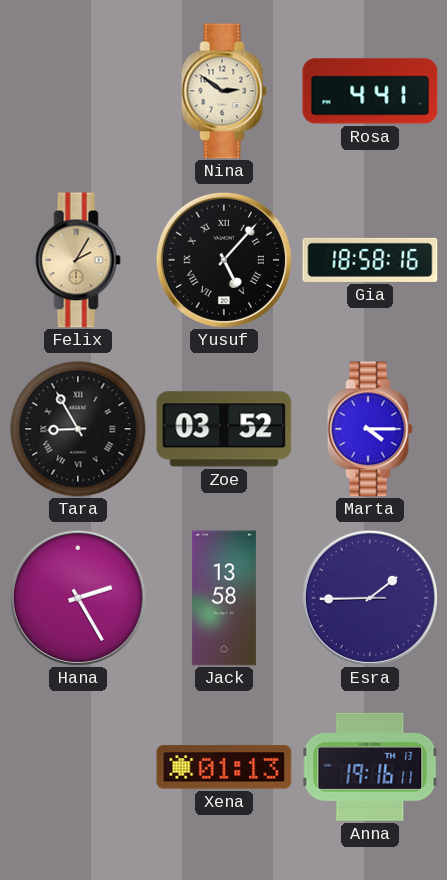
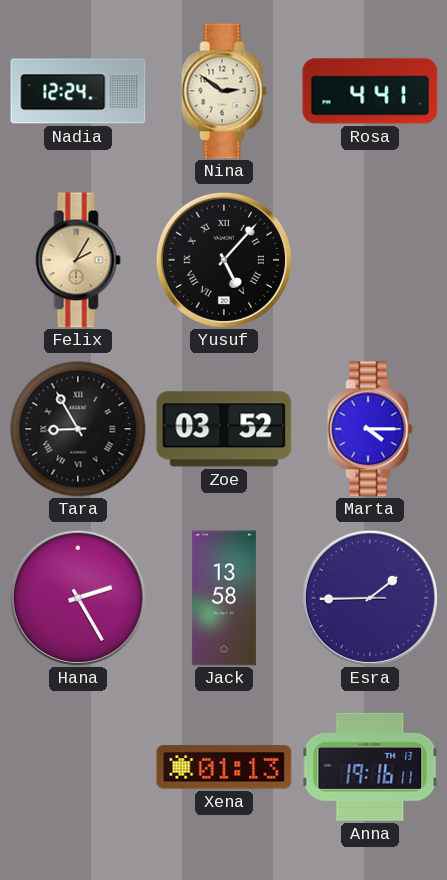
Nadia: none -> 12:24 (78, 91)
Gia: 18:58 -> none (370, 260)
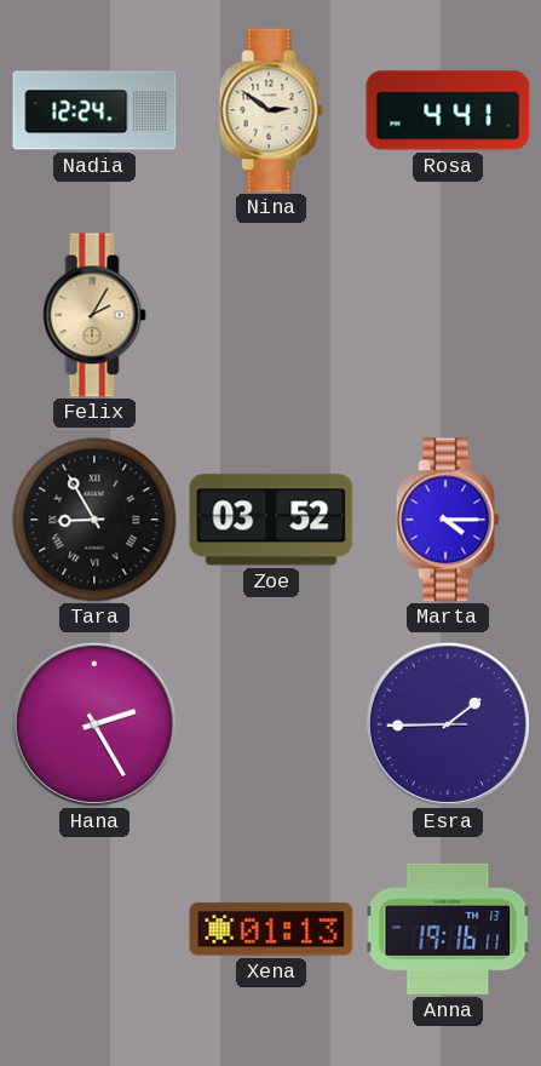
Yusuf: 5:07 -> none (224, 260)
Jack: 13:58 -> none (224, 598)
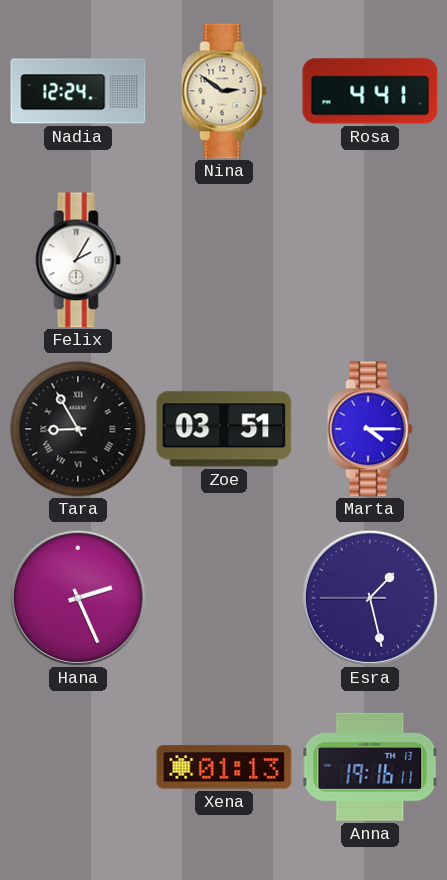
Felix dial: champagne -> white (78, 260)
Zoe: 03:52 -> 03:51 (224, 429)
Hana: 2:25 -> 2:26 (78, 598)
Esra: 1:44 -> 1:27 (370, 598)
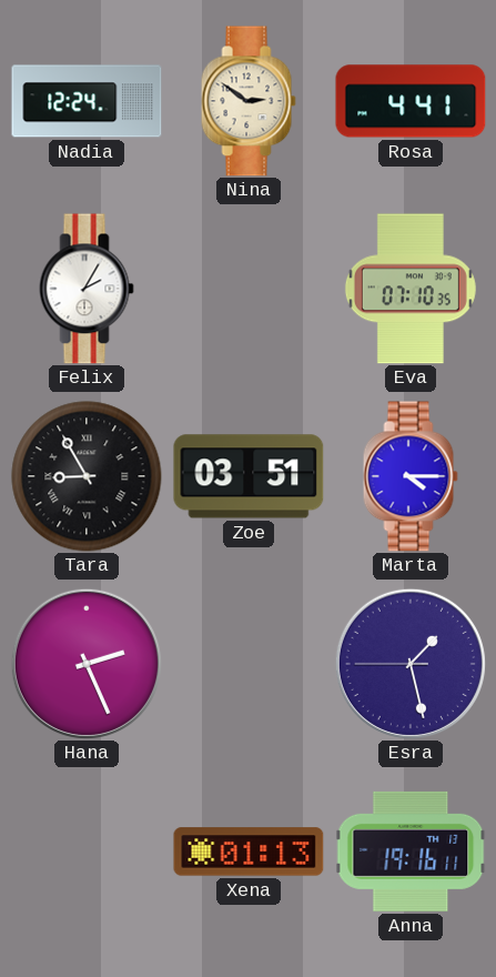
Eva: none -> 07:10 (411, 289)
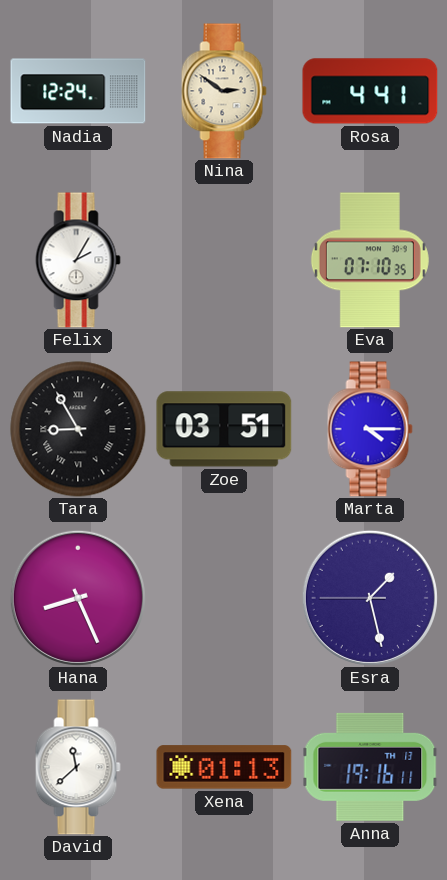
Hana: 2:26 -> 8:26 (78, 598)
David: none -> 11:38 (78, 767)
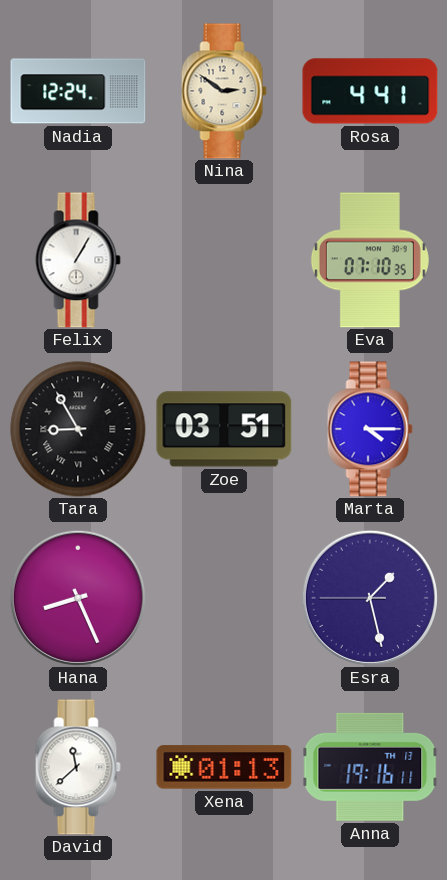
Felix: 2:05 -> 1:05 (78, 260)
